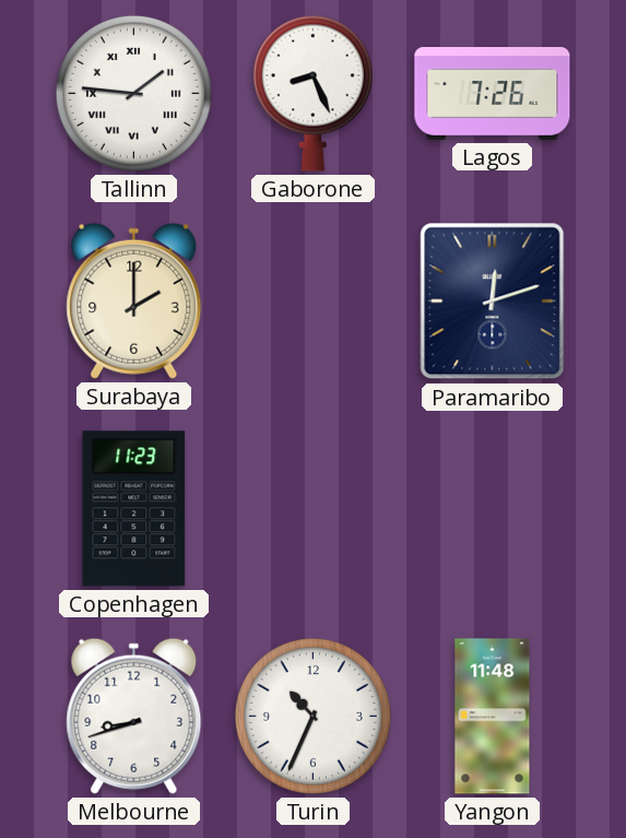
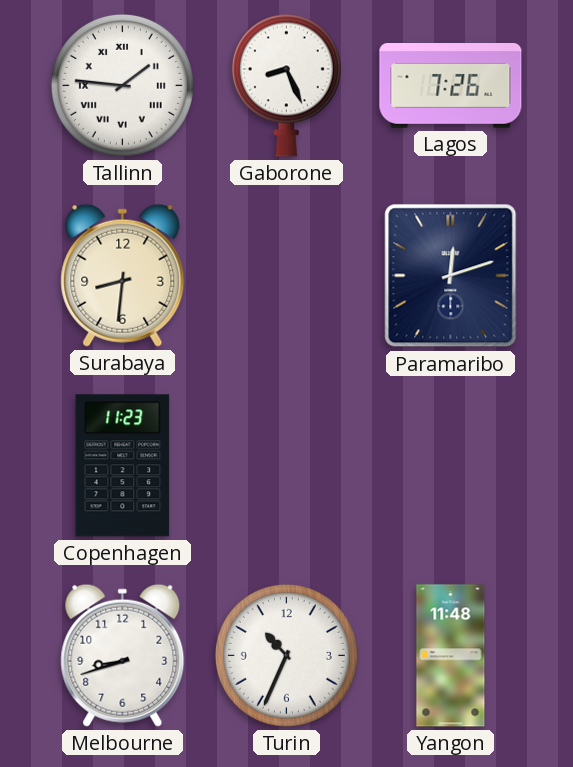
Surabaya: 2:00 -> 8:31 (123, 275)
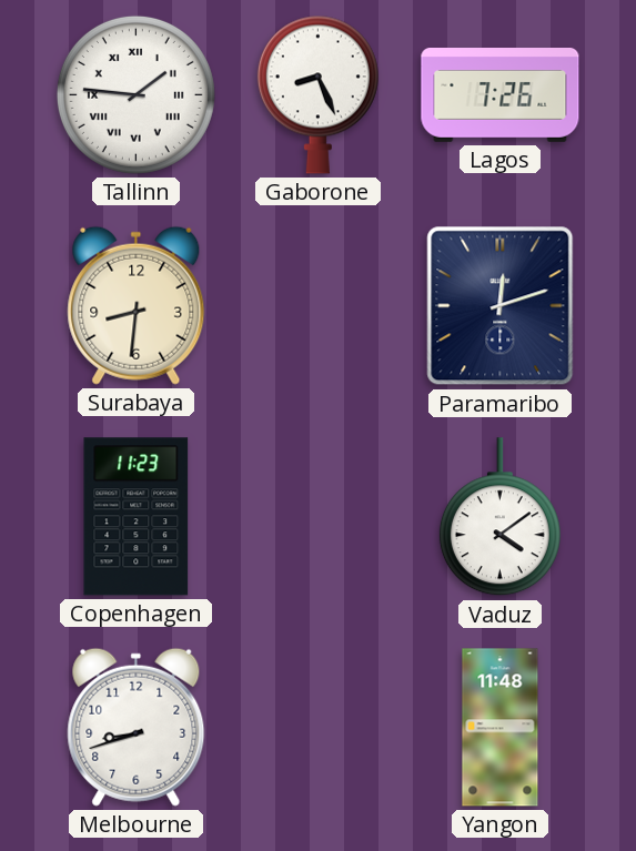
Vaduz: none -> 4:09 (499, 517)
Turin: 10:34 -> none (286, 655)
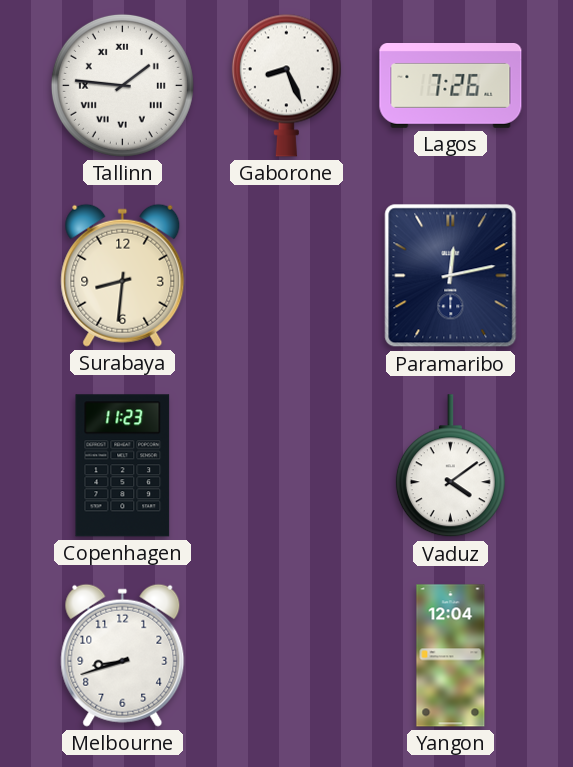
Paramaribo: 12:12 -> 12:13 (451, 276)
Yangon: 11:48 -> 12:04 (451, 656)
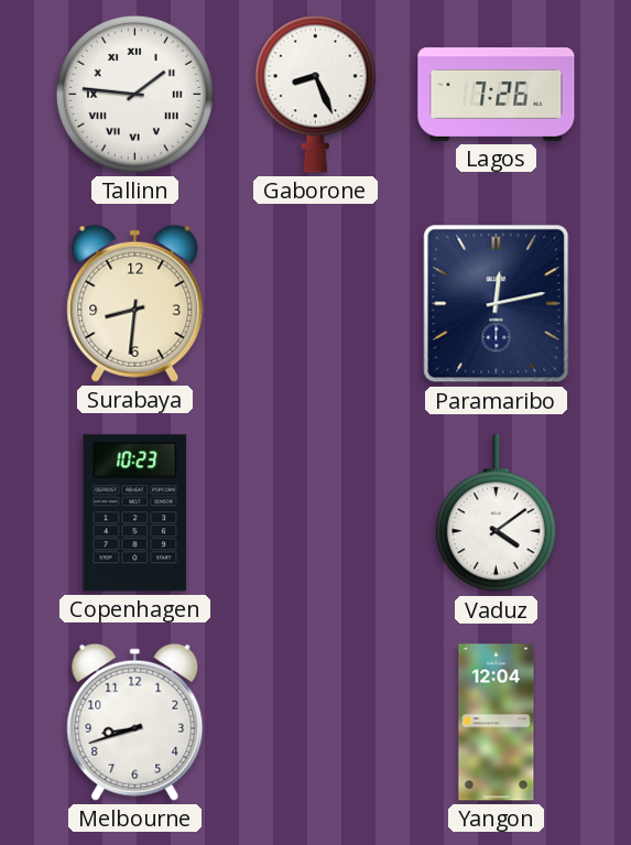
Copenhagen: 11:23 -> 10:23 (135, 513)
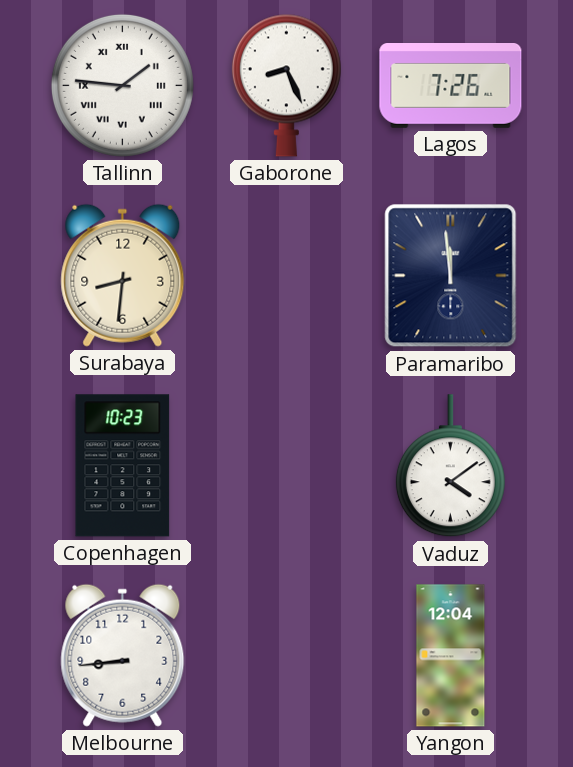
Paramaribo: 12:13 -> 11:59 (451, 276)
Melbourne: 8:42 -> 8:44 (123, 655)
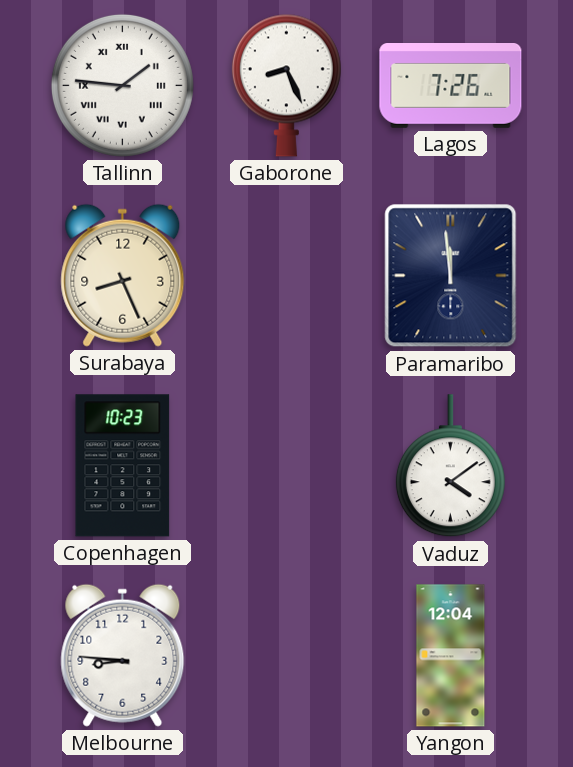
Surabaya: 8:31 -> 8:26 (123, 275)
Melbourne: 8:44 -> 8:46 (123, 655)
